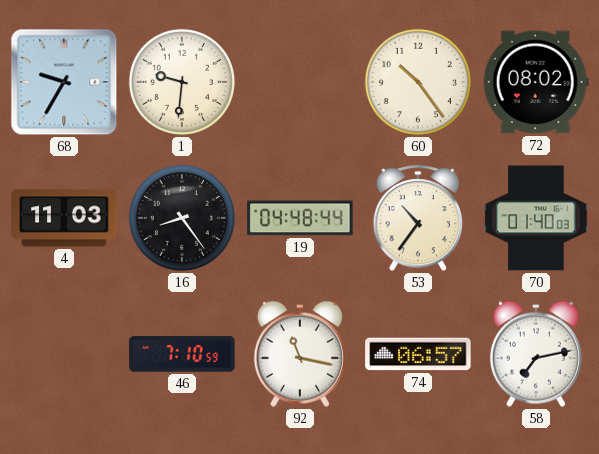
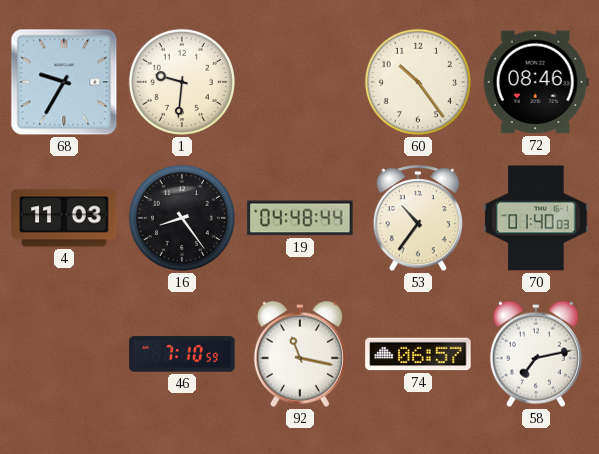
72: 08:02 -> 08:46 (536, 82)
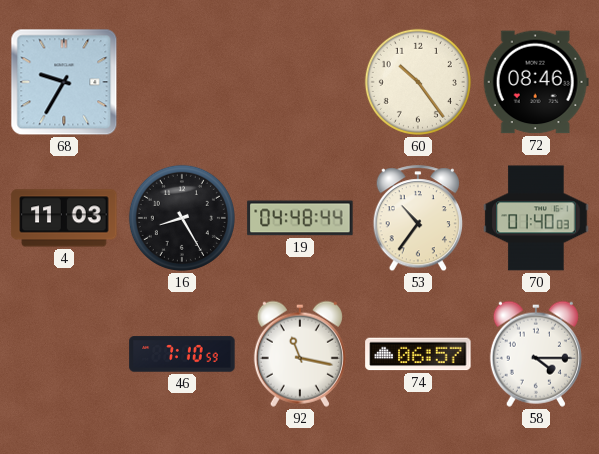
1: 9:31 -> none (182, 82)
16: 8:24 -> 8:25 (182, 218)
58: 7:13 -> 4:15 (536, 354)
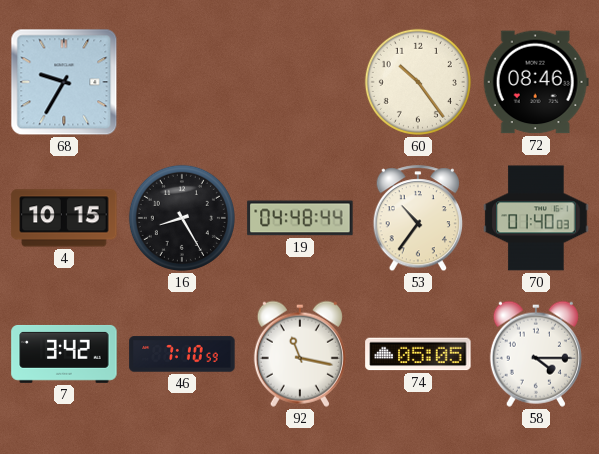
4: 11:03 -> 10:15 (64, 218)
7: none -> 3:42 (64, 354)
74: 06:57 -> 05:05 (418, 354)
